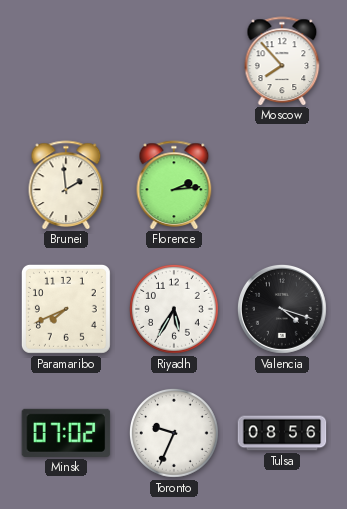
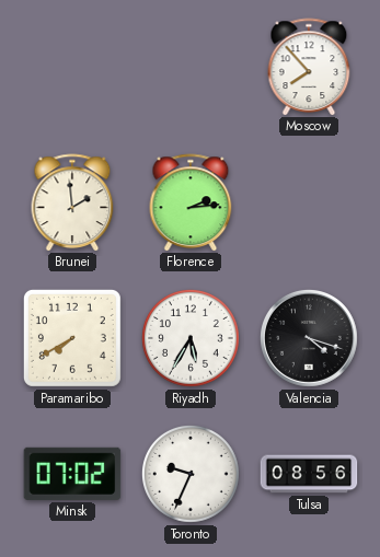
Paramaribo: 7:41 -> 7:40 (72, 338)
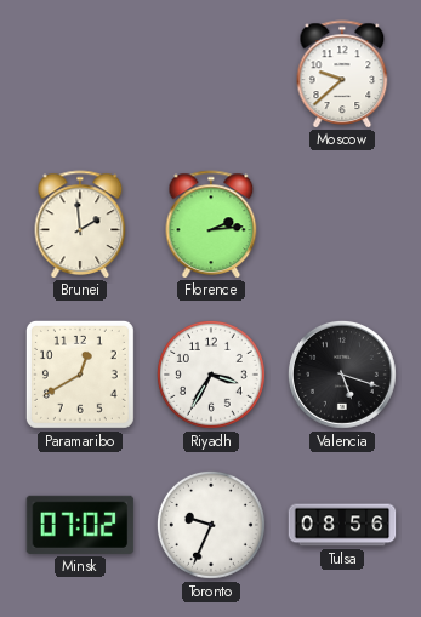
Moscow: 7:53 -> 9:38 (342, 74)
Paramaribo: 7:40 -> 12:40 (80, 375)
Riyadh: 5:35 -> 3:35 (211, 375)
Valencia: 4:18 -> 5:18 (342, 375)
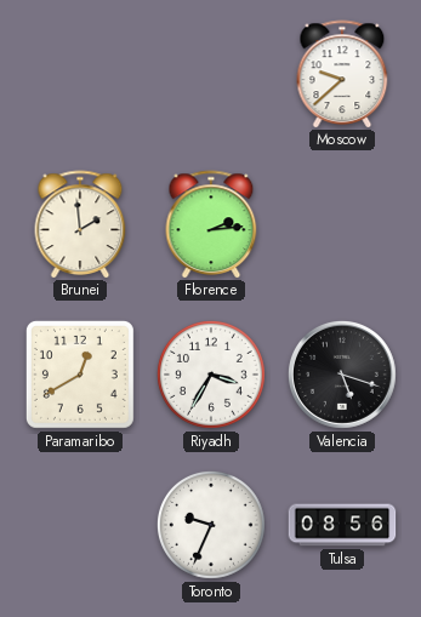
Minsk: 07:02 -> none (80, 525)
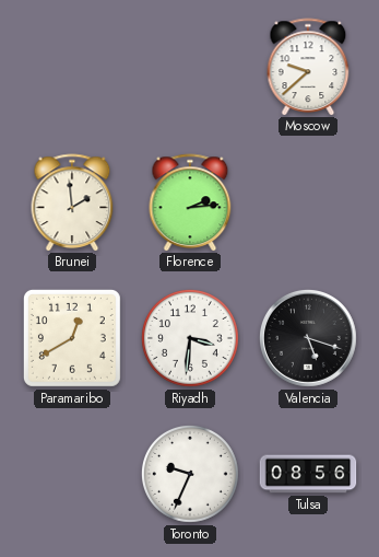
Riyadh: 3:35 -> 3:31 (190, 338)
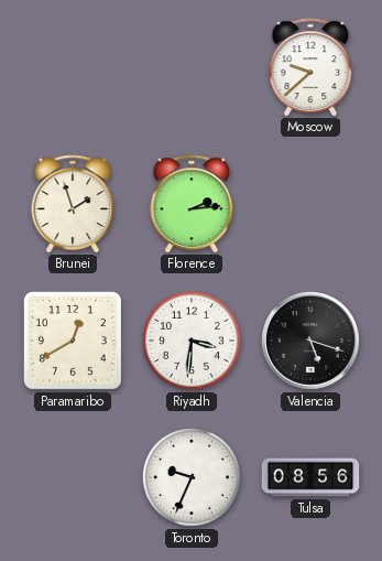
Brunei: 1:59 -> 1:57 (73, 204)
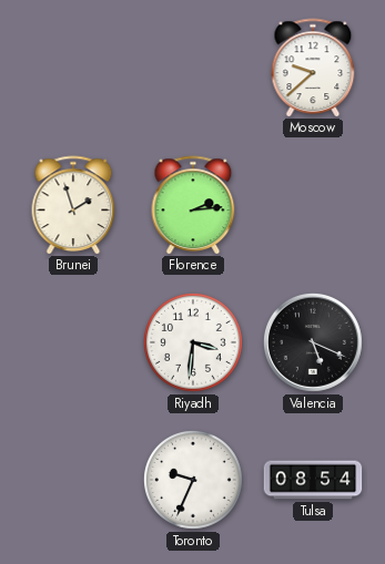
Paramaribo: 12:40 -> none (73, 341)
Valencia: 5:18 -> 5:19 (313, 342)
Tulsa: 08:56 -> 08:54 (313, 480)
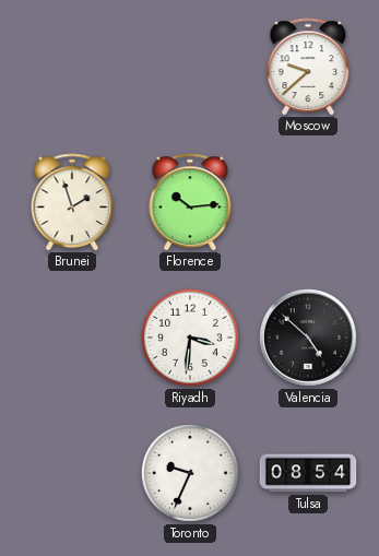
Florence: 2:14 -> 10:14 (190, 202)
Valencia: 5:19 -> 4:52 (308, 338)
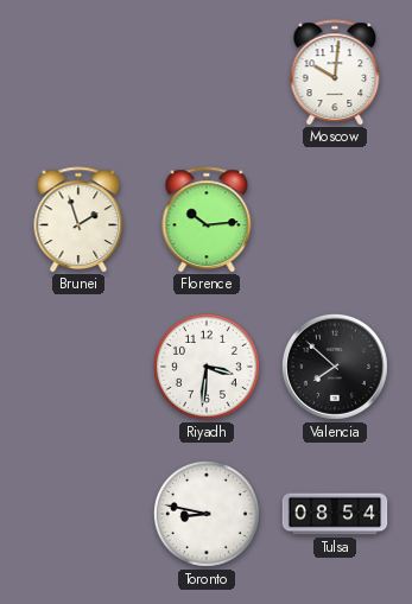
Moscow: 9:38 -> 10:01 (335, 72)
Valencia: 4:52 -> 7:52 (335, 367)
Toronto: 9:34 -> 8:47 (207, 514)
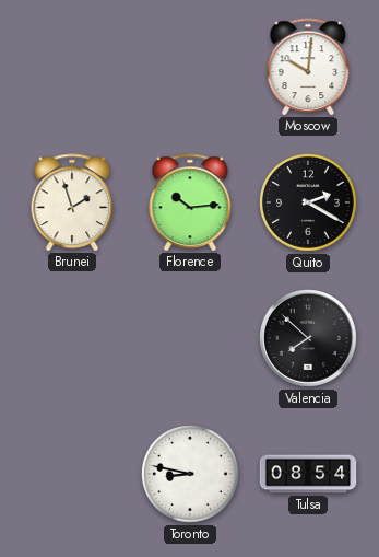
Quito: none -> 2:20 (308, 202)
Riyadh: 3:31 -> none (207, 367)
